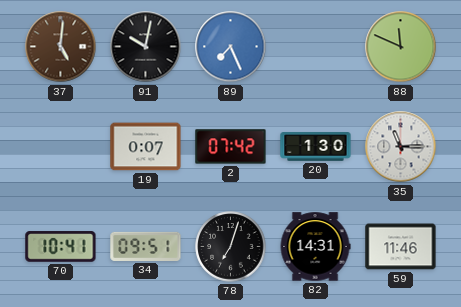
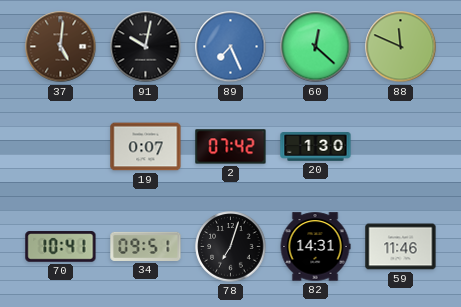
60: none -> 12:22 (316, 47)
35: 11:15 -> none (401, 147)
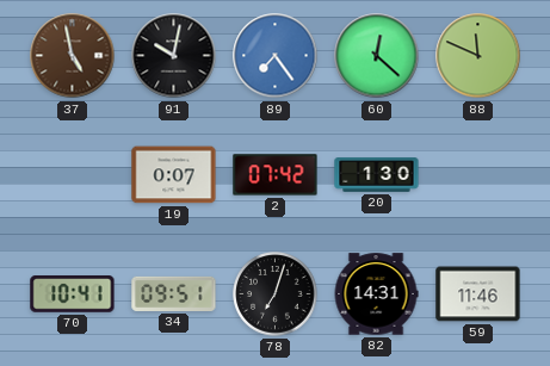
37: 5:01 -> 4:58 (73, 56)
89: 7:26 -> 7:24 (276, 56)
